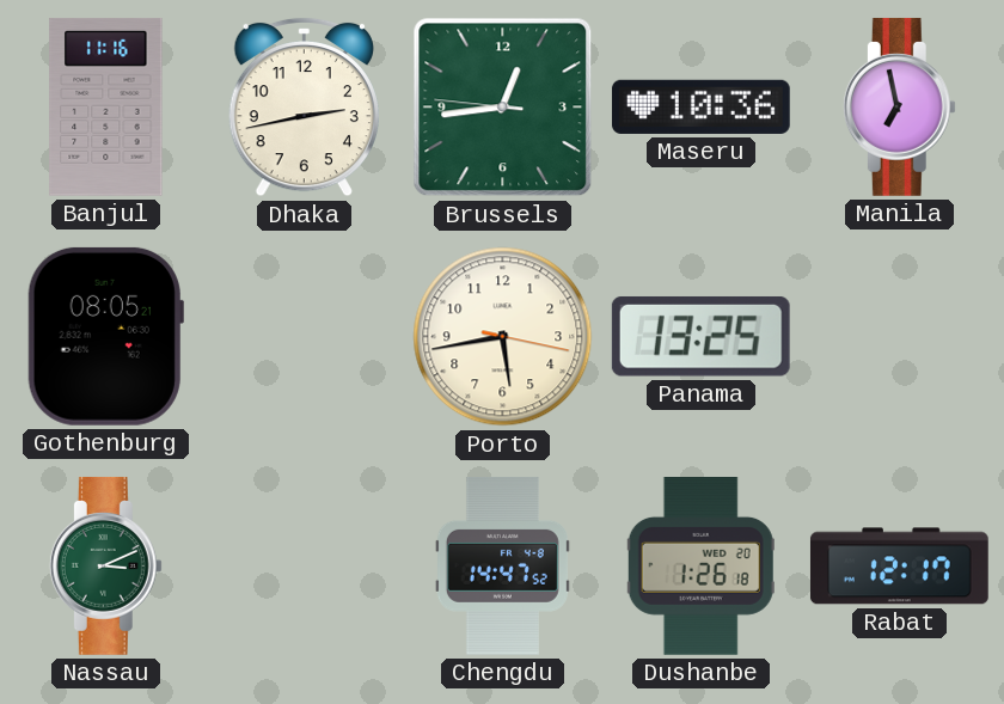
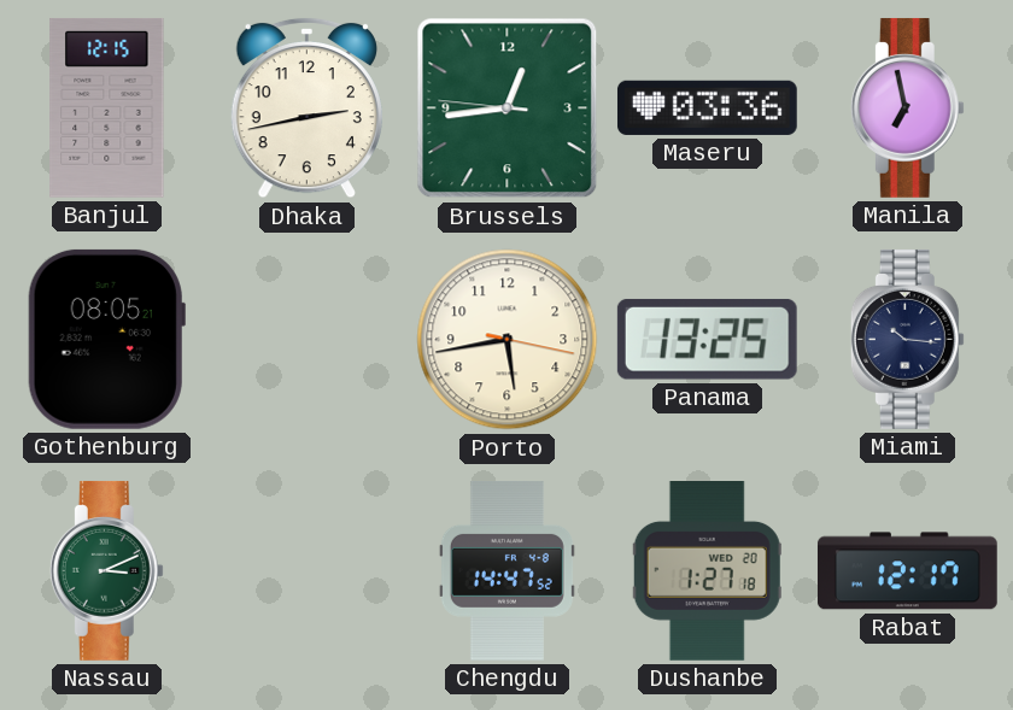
Banjul: 11:16 -> 12:15 (107, 107)
Maseru: 10:36 -> 03:36 (707, 107)
Miami: none -> 10:16 (907, 339)
Dushanbe: 1:26 -> 1:27 (707, 571)
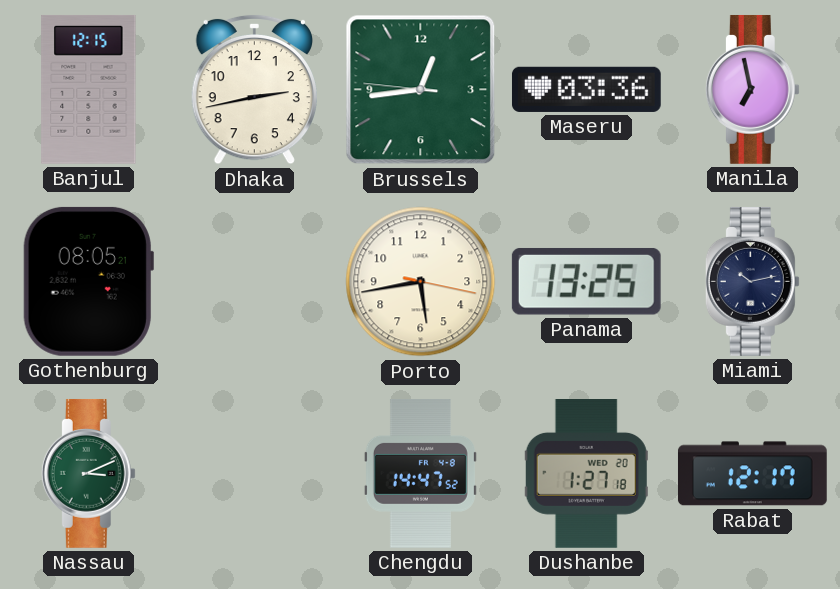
Miami: 10:16 -> 10:13 (752, 281)
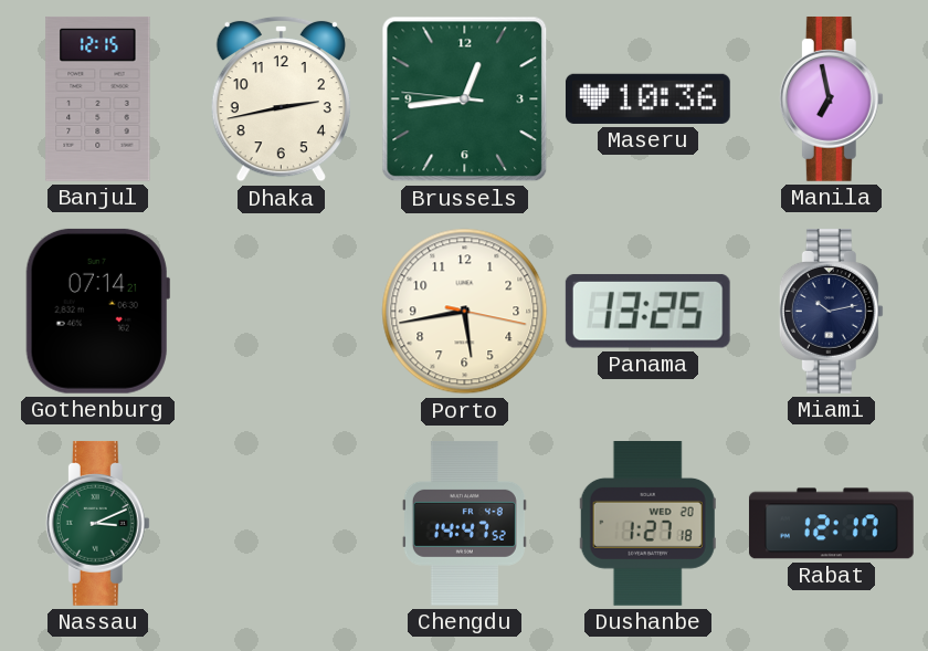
Maseru: 03:36 -> 10:36 (647, 98)
Gothenburg: 08:05 -> 07:14 (97, 311)
